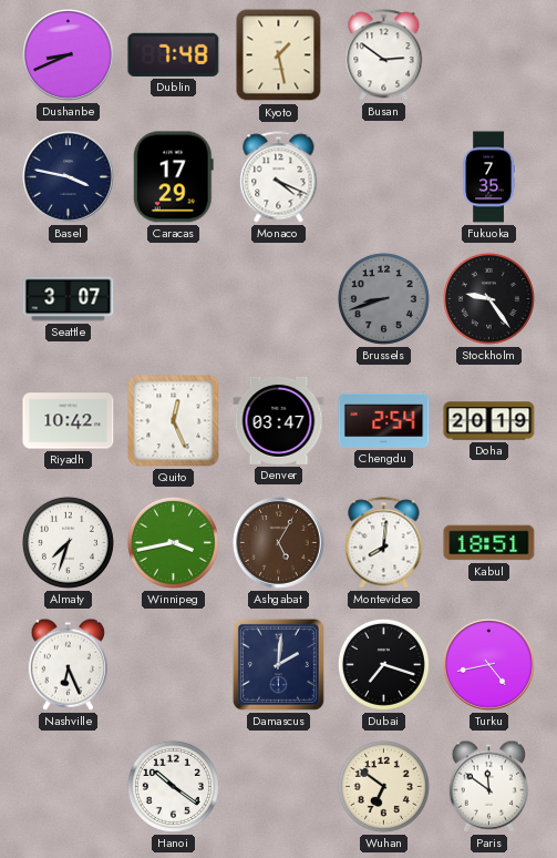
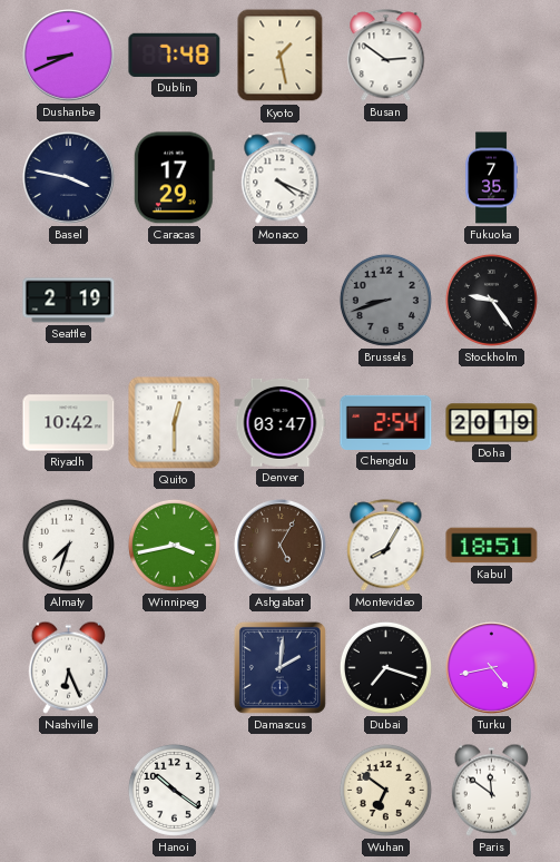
Seattle: 3:07 -> 2:19 (69, 301)
Quito: 12:26 -> 12:30 (175, 423)
Montevideo: 8:01 -> 8:05 (386, 546)
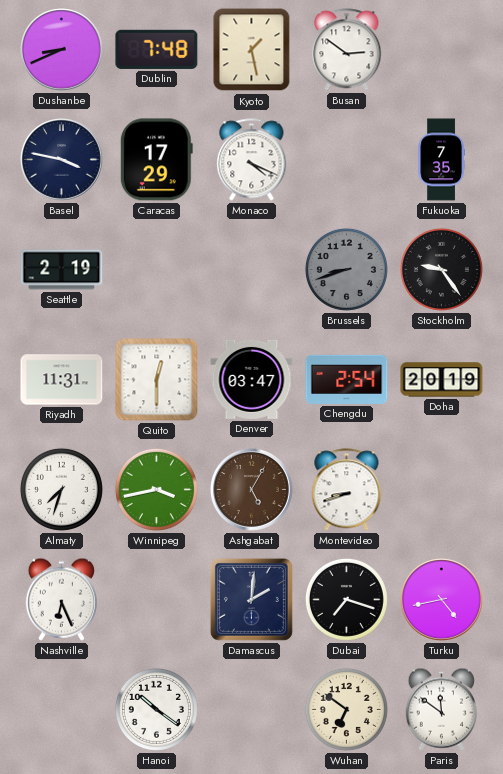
Riyadh: 10:42 -> 11:31 (62, 380)
Montevideo: 8:05 -> 8:42 (347, 490)
Kabul: 18:51 -> none (492, 546)
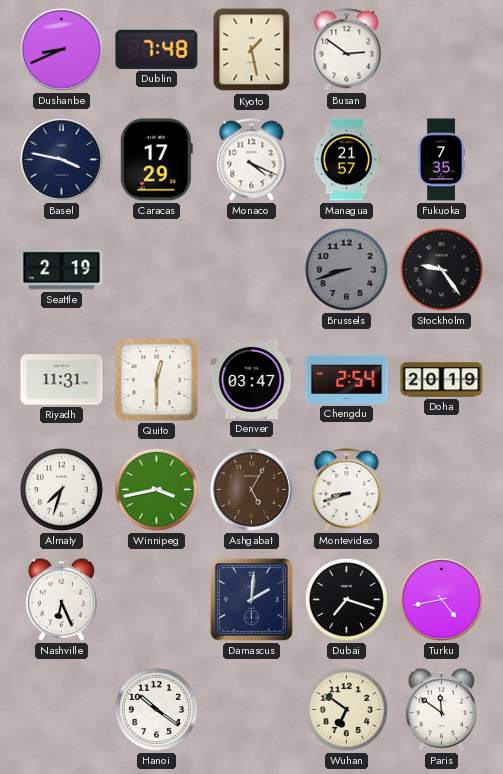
Managua: none -> 21:57 (347, 160)
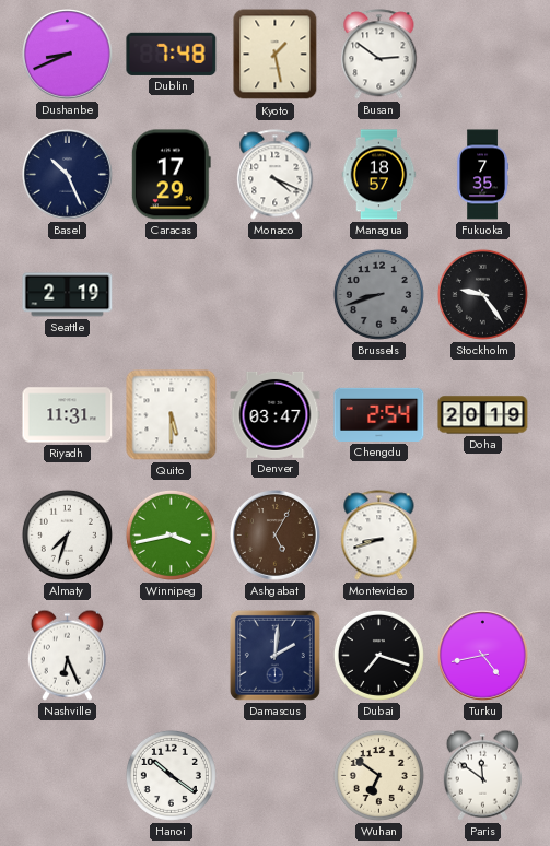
Basel: 3:47 -> 10:26 (68, 175)
Managua: 21:57 -> 18:57 (379, 175)
Quito: 12:30 -> 5:30 (172, 415)
